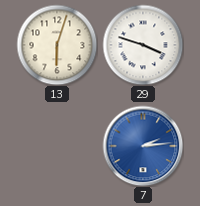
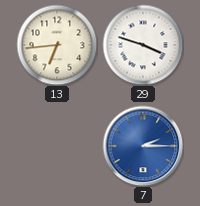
13: 6:03 -> 6:44 (57, 45)
7: 2:14 -> 2:15 (143, 146)
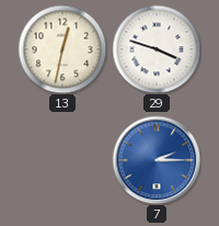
13: 6:44 -> 12:32 (62, 49)
